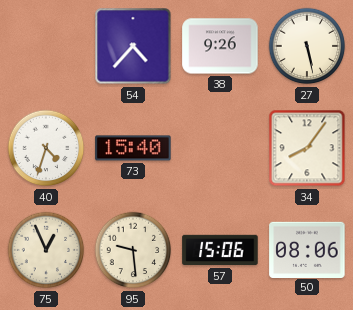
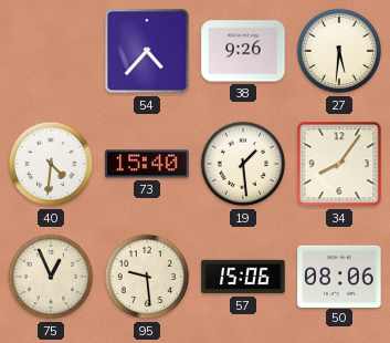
27: 5:28 -> 5:31 (339, 51)
40: 4:33 -> 4:31 (51, 164)
19: none -> 1:29 (243, 164)
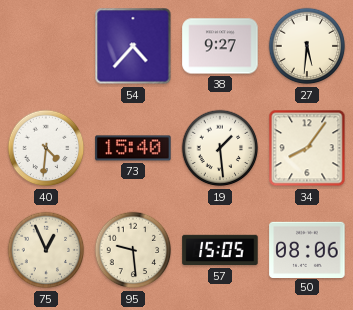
38: 9:26 -> 9:27 (220, 46)
57: 15:06 -> 15:05 (220, 250)
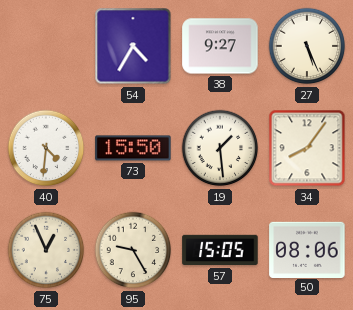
54: 4:37 -> 4:35 (133, 46)
27: 5:31 -> 5:26 (307, 46)
73: 15:40 -> 15:50 (133, 148)
95: 9:29 -> 9:25 (133, 250)
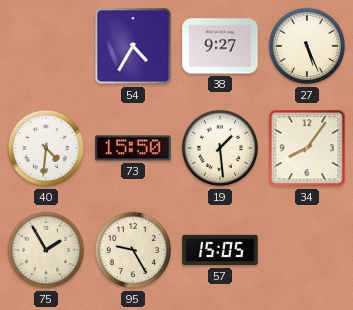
75: 12:56 -> 1:55 (46, 250)
50: 08:06 -> none (307, 249)
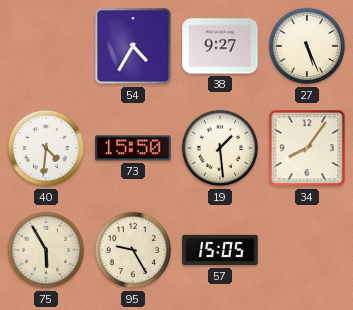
75: 1:55 -> 5:55 (46, 250)
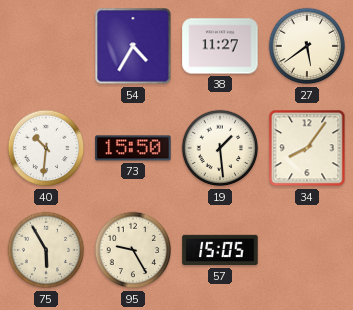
38: 9:27 -> 11:27 (220, 46)
27: 5:26 -> 5:39 (307, 46)
40: 4:31 -> 10:31 (46, 148)
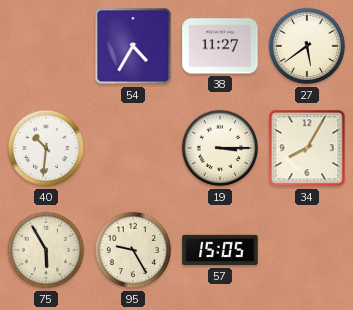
73: 15:50 -> none (133, 148)
19: 1:29 -> 3:15 (220, 148)
34: 8:06 -> 8:05 (307, 148)
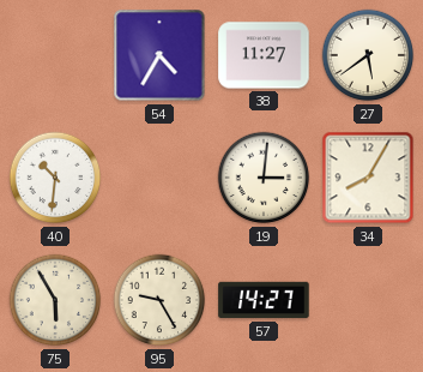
19: 3:15 -> 3:01 (264, 178)
57: 15:05 -> 14:27 (264, 300)
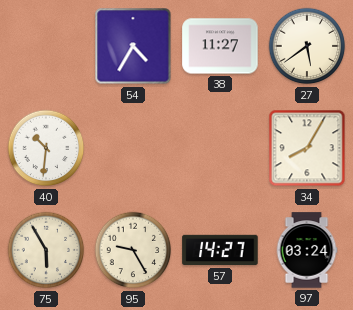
19: 3:01 -> none (264, 178)
97: none -> 03:24 (307, 250)
